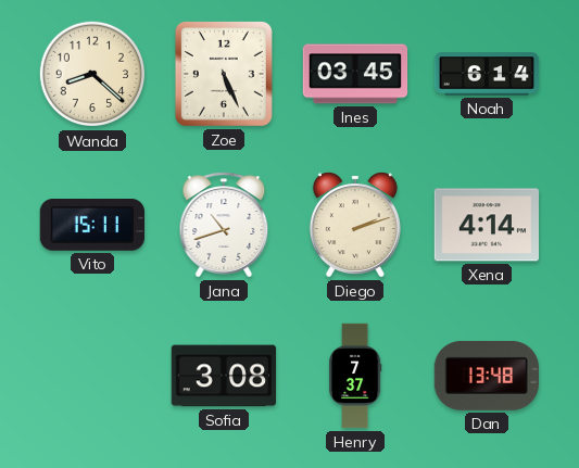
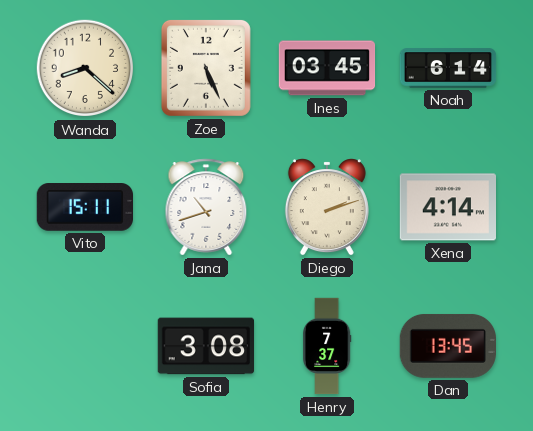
Dan: 13:48 -> 13:45 (447, 346)
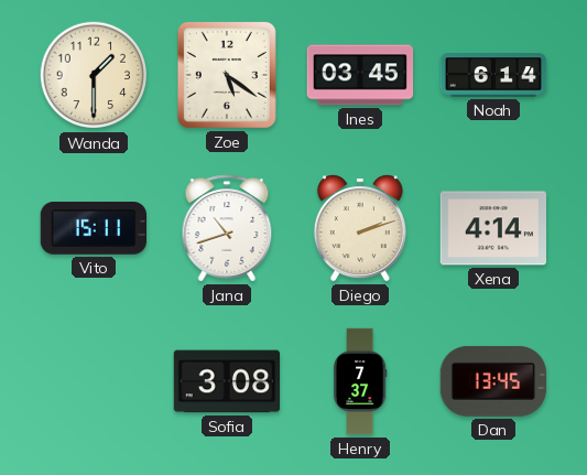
Wanda: 8:22 -> 1:30 (94, 75)
Zoe: 5:26 -> 5:21 (227, 75)
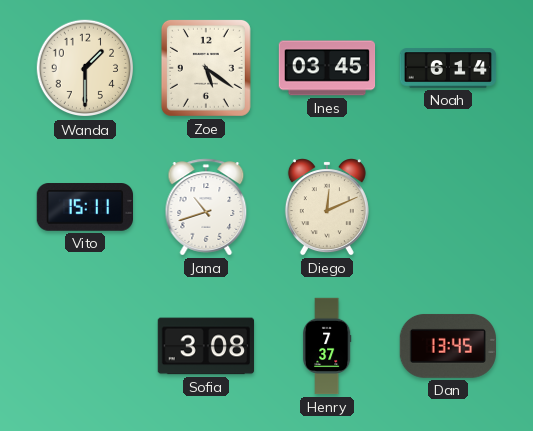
Diego: 2:12 -> 12:11 (327, 207)
Xena: 4:14 -> none (492, 228)
